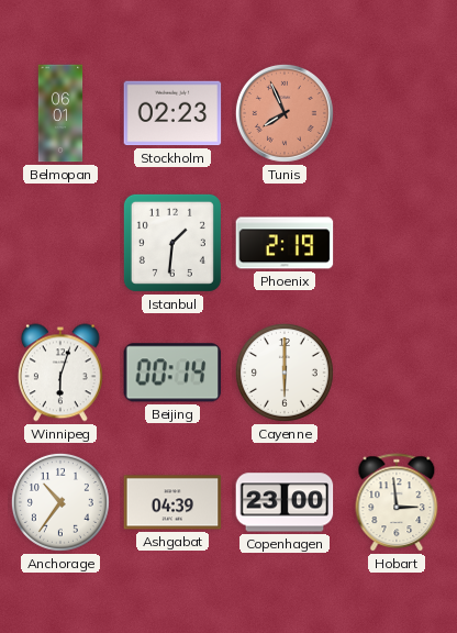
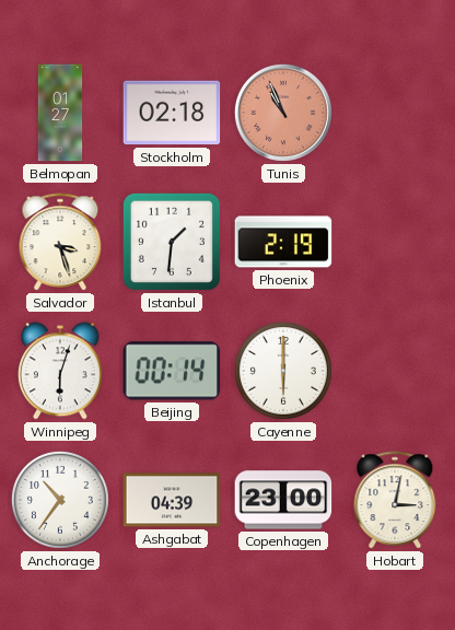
Belmopan: 06:01 -> 01:27 (60, 113)
Stockholm: 02:23 -> 02:18 (172, 113)
Tunis: 7:56 -> 10:56 (283, 113)
Salvador: none -> 3:27 (60, 243)
Hobart: 2:59 -> 3:02 (395, 501)
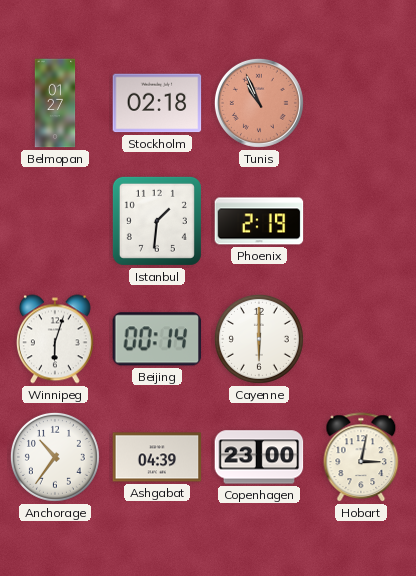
Salvador: 3:27 -> none (60, 243)
